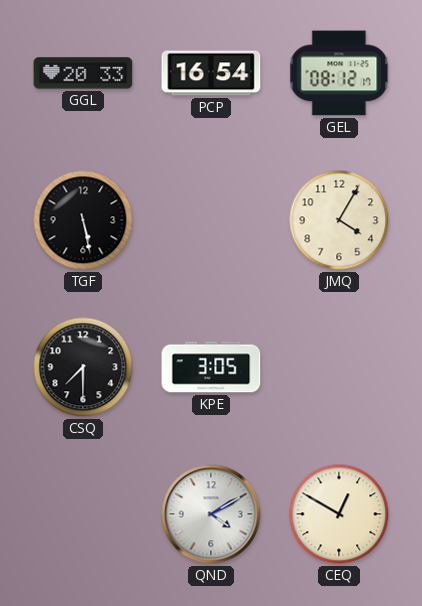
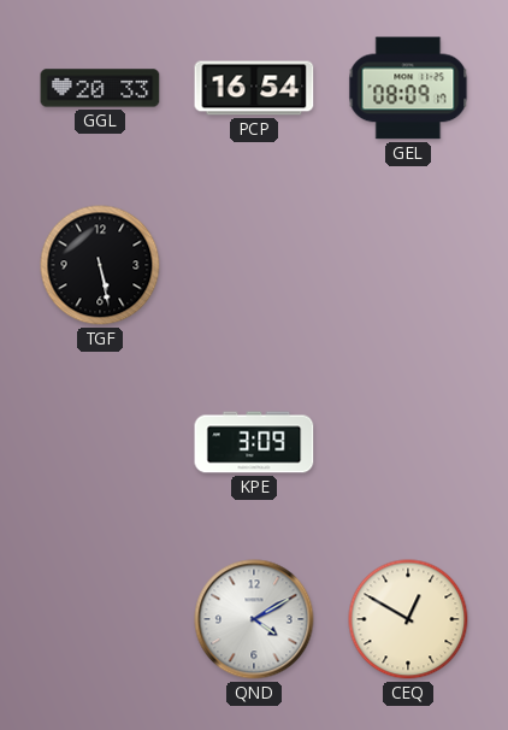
GEL: 08:12 -> 08:09 (408, 88)
JMQ: 4:05 -> none (339, 220)
CSQ: 7:30 -> none (83, 367)
KPE: 3:05 -> 3:09 (254, 442)
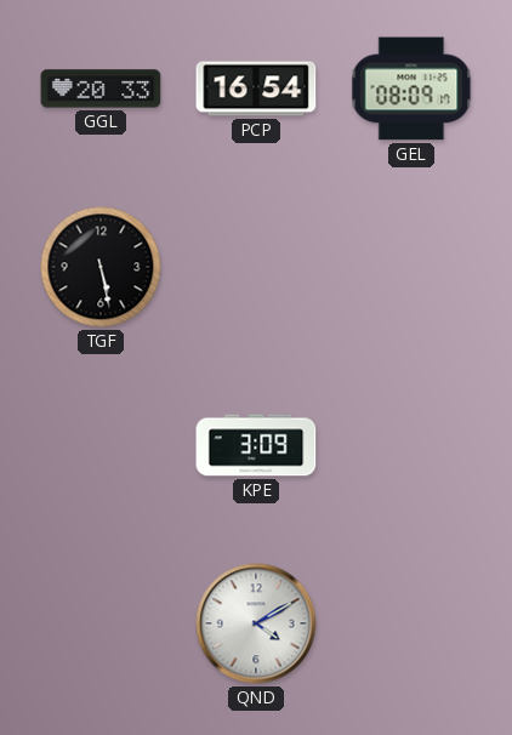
CEQ: 12:50 -> none (408, 619)
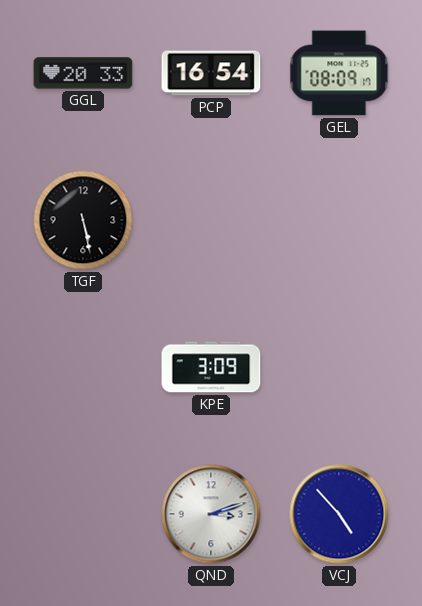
QND: 4:10 -> 3:12 (211, 514)
VCJ: none -> 4:53 (339, 514)
